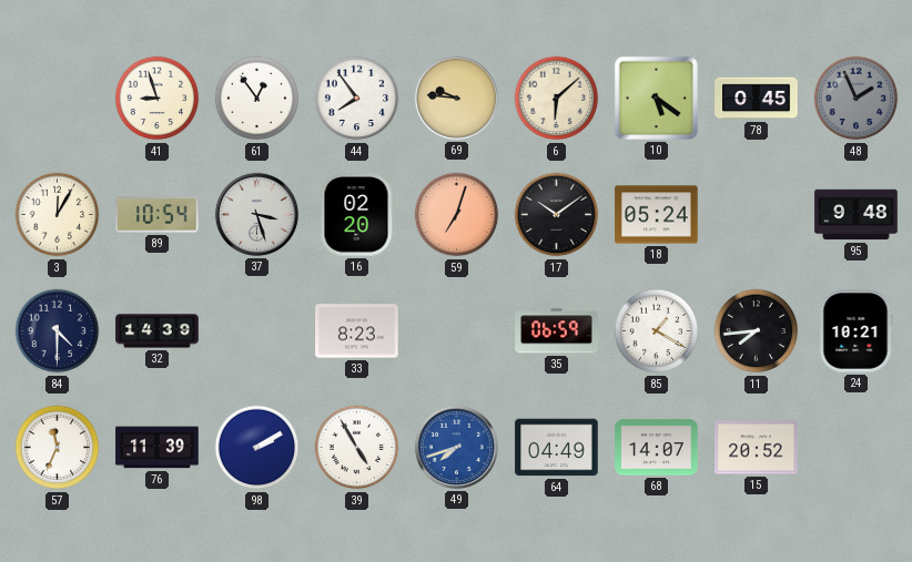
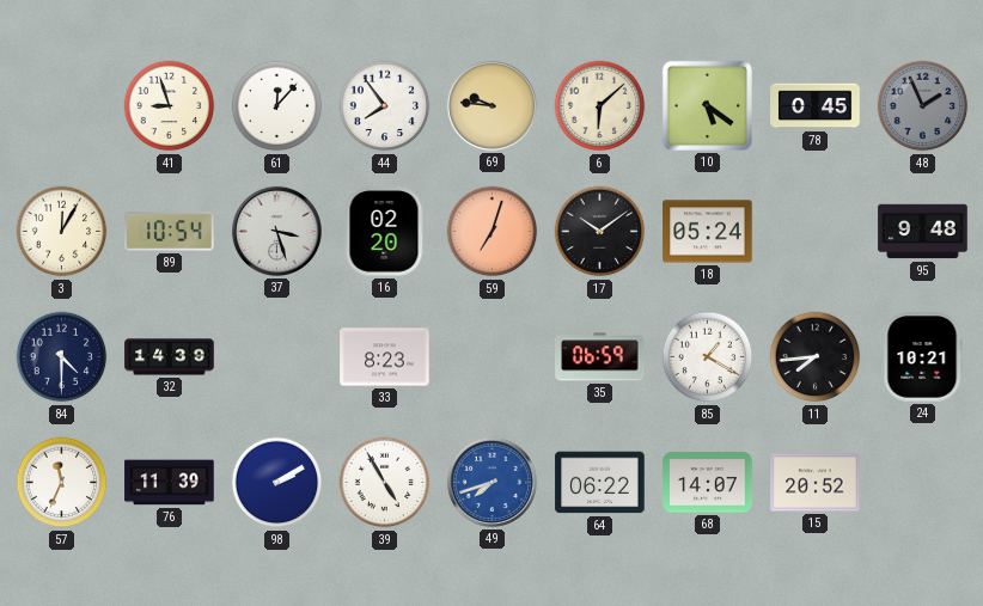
61: 12:54 -> 12:07 (277, 106)
64: 04:49 -> 06:22 (600, 483)
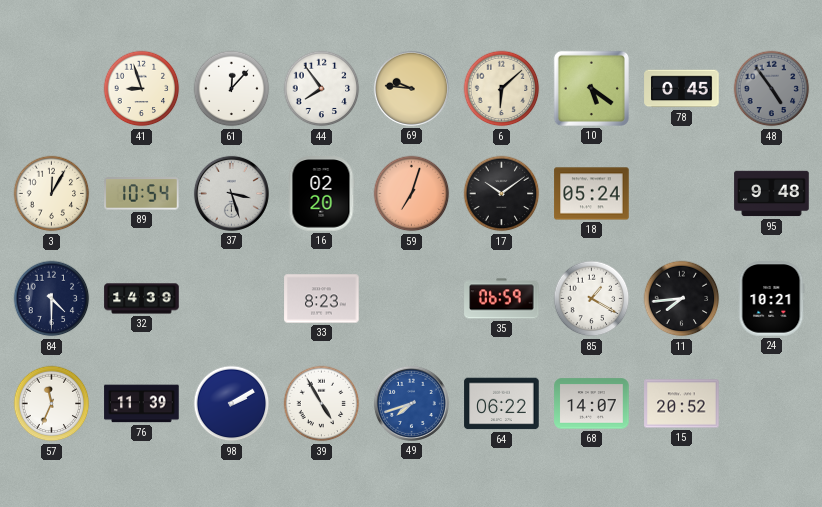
48: 1:56 -> 4:54 (772, 89)
